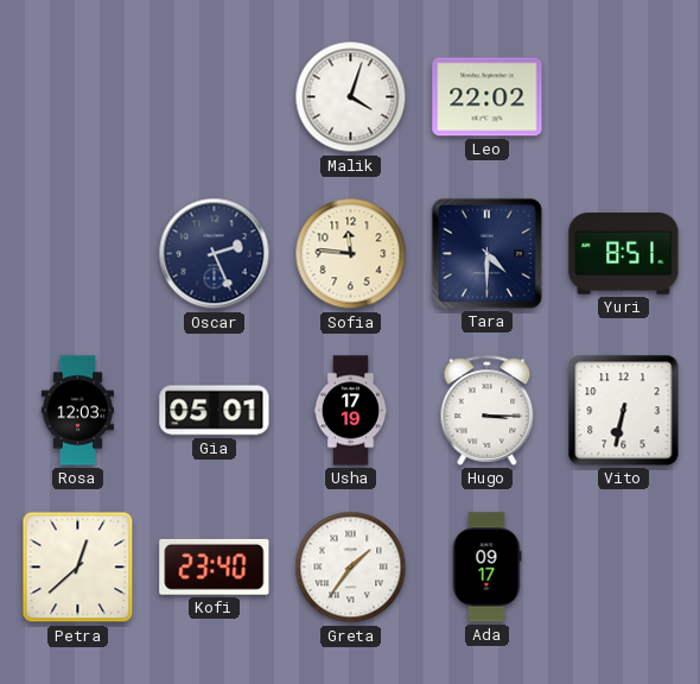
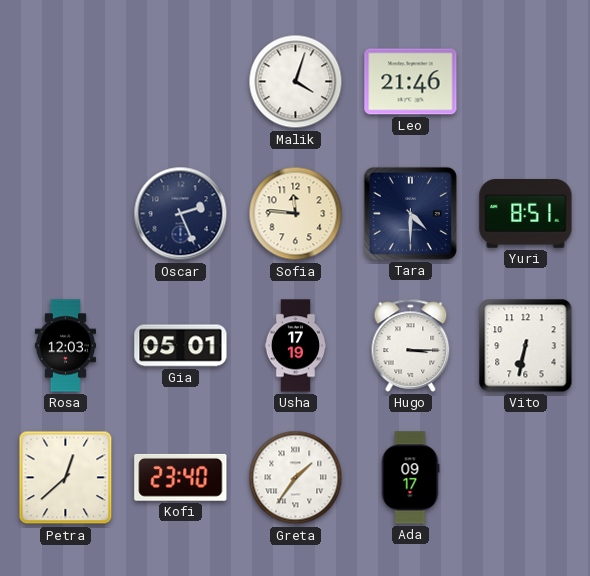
Leo: 22:02 -> 21:46 (411, 82)
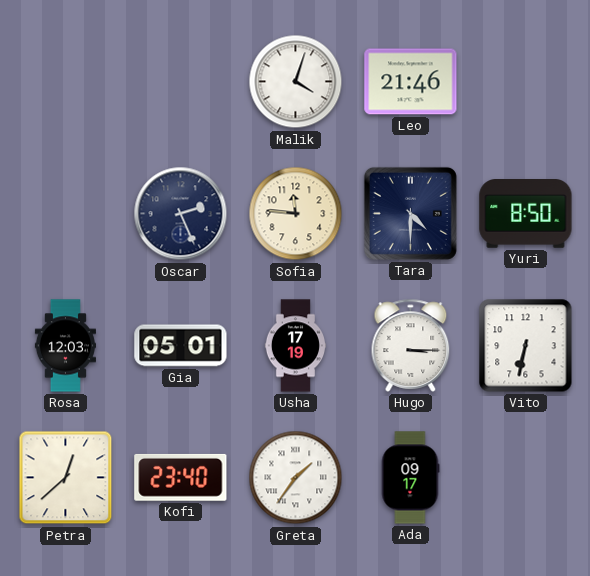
Yuri: 8:51 -> 8:50 (526, 214)
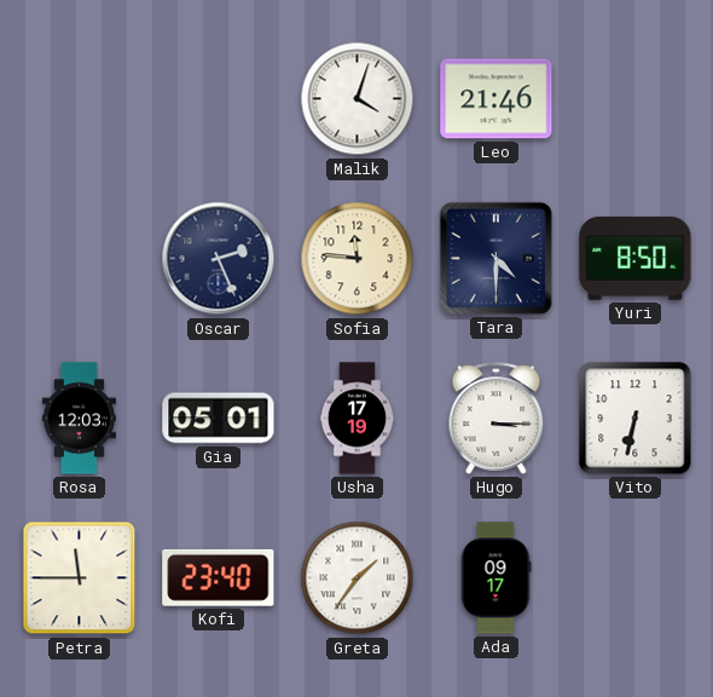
Petra: 12:38 -> 11:45 (80, 578)
